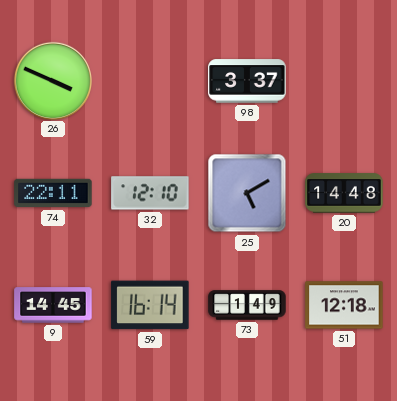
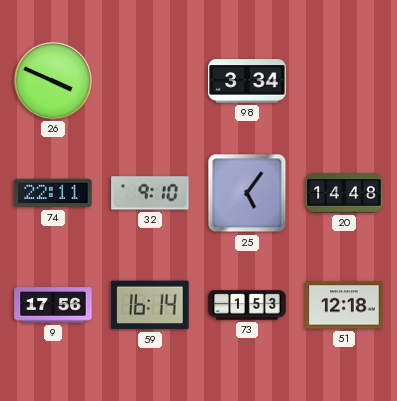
98: 3:37 -> 3:34 (247, 81)
32: 12:10 -> 9:10 (150, 193)
25: 5:10 -> 5:06 (247, 193)
9: 14:45 -> 17:56 (53, 305)
73: 1:49 -> 1:53 (247, 305)
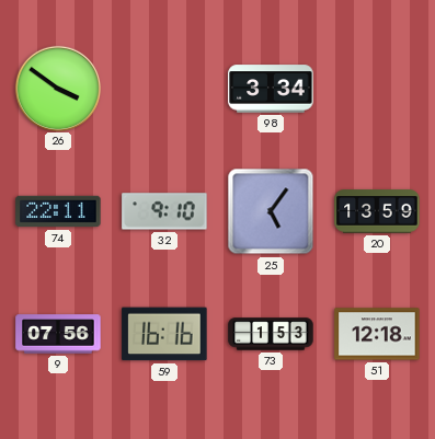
26: 3:49 -> 3:51 (57, 88)
20: 14:48 -> 13:59 (377, 211)
9: 17:56 -> 07:56 (58, 334)
59: 16:14 -> 16:16 (164, 334)
